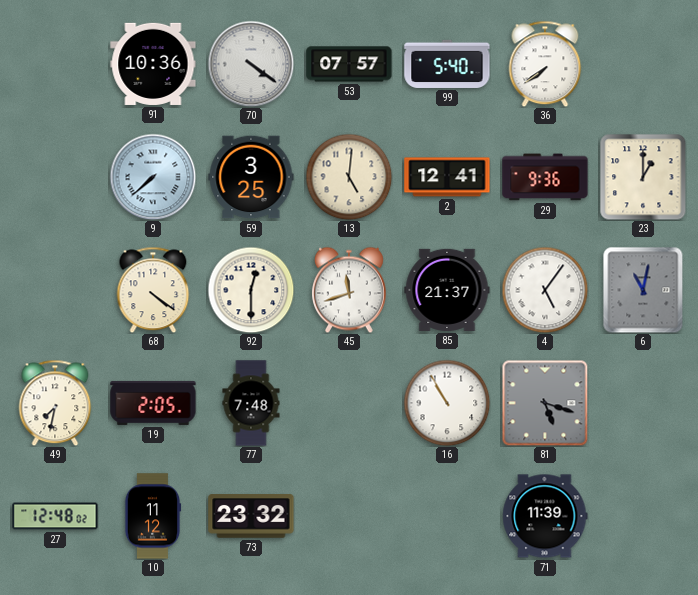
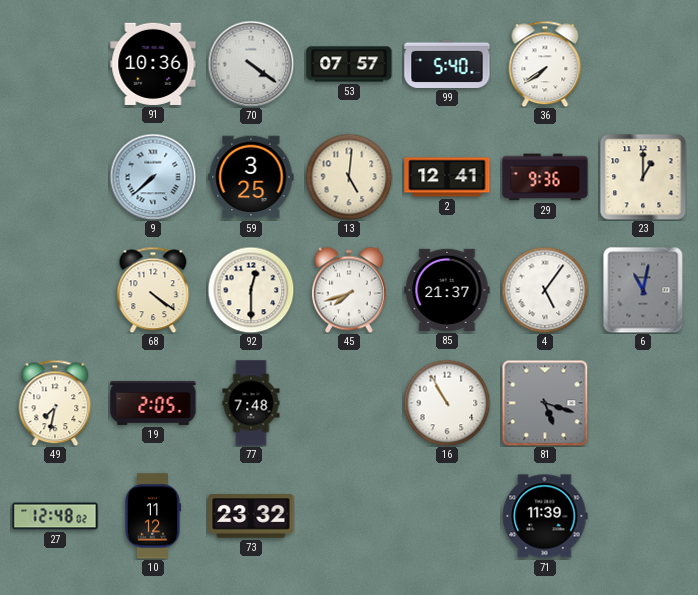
45: 11:42 -> 7:42 (349, 290)
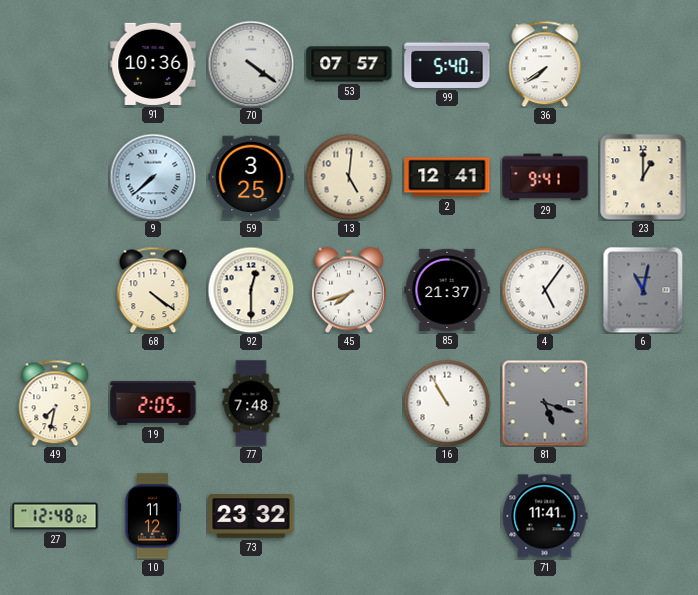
29: 9:36 -> 9:41 (545, 177)
71: 11:39 -> 11:41 (545, 516)
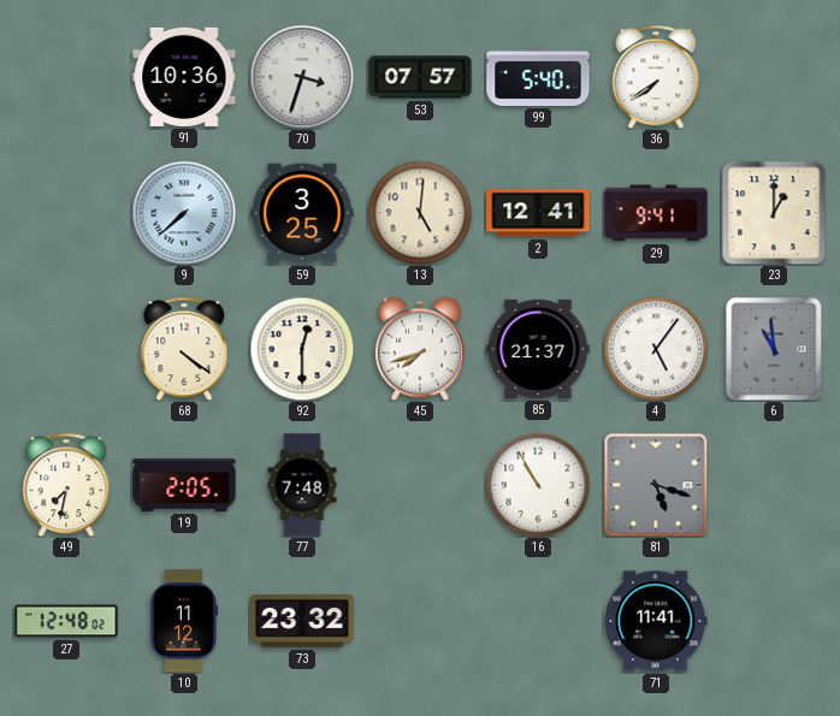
70: 4:21 -> 3:33 (302, 77)
6: 11:02 -> 10:59 (774, 349)
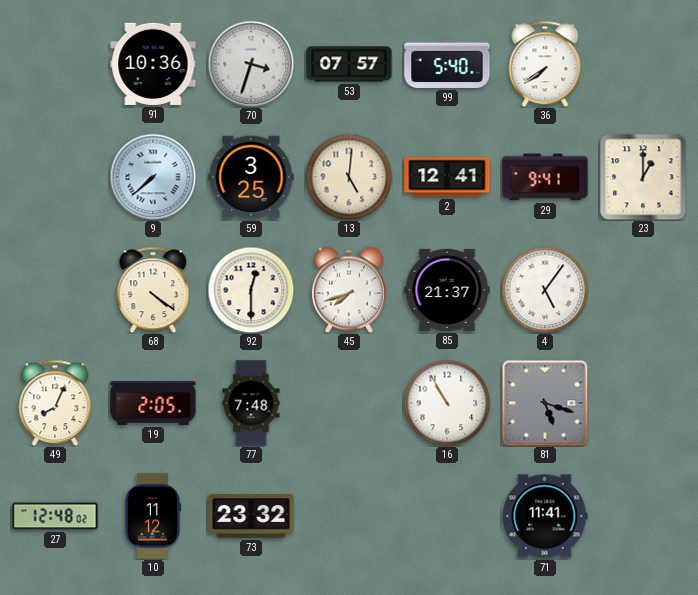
6: 10:59 -> none (774, 349)
49: 7:32 -> 8:04 (55, 403)
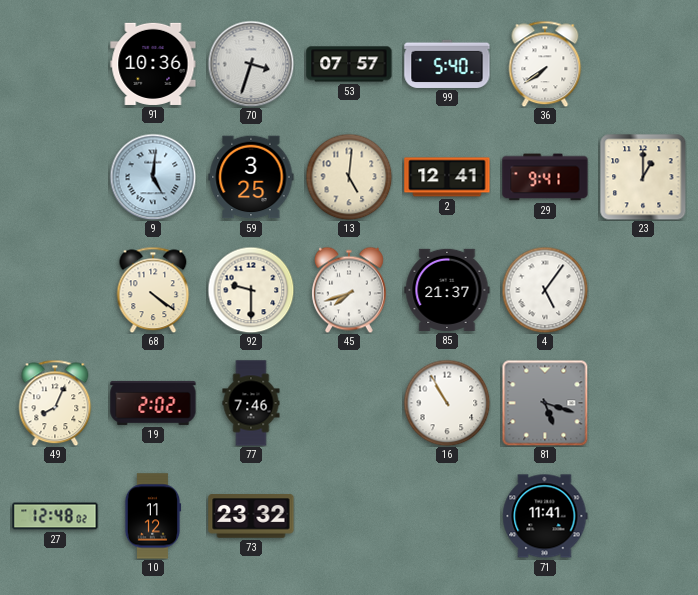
9: 7:38 -> 5:01 (153, 177)
92: 12:30 -> 9:30 (251, 290)
19: 2:05 -> 2:02 (153, 403)
77: 7:48 -> 7:46 (251, 403)
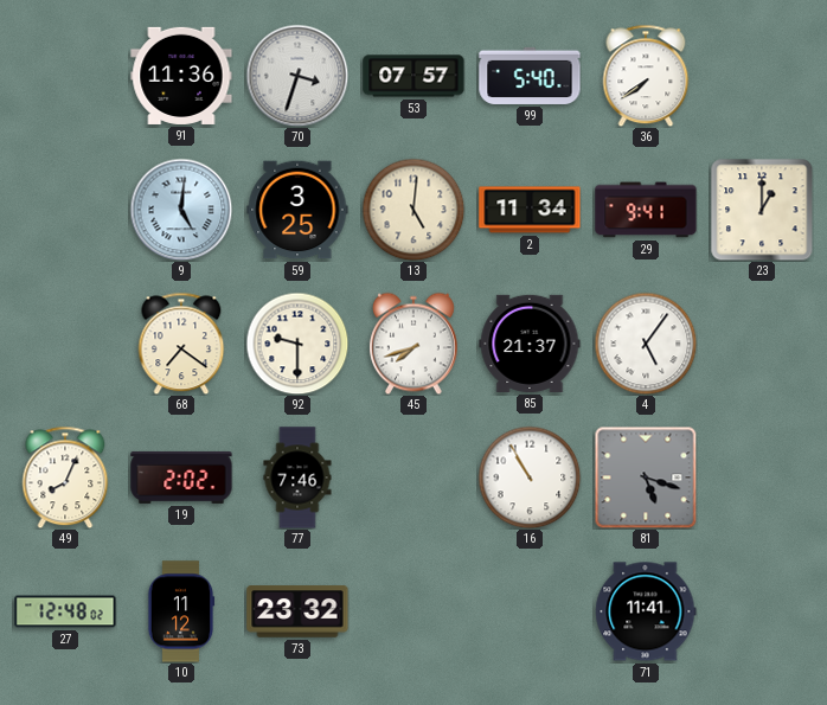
91: 10:36 -> 11:36 (181, 76)
2: 12:41 -> 11:34 (530, 210)
68: 4:21 -> 7:21 (181, 344)
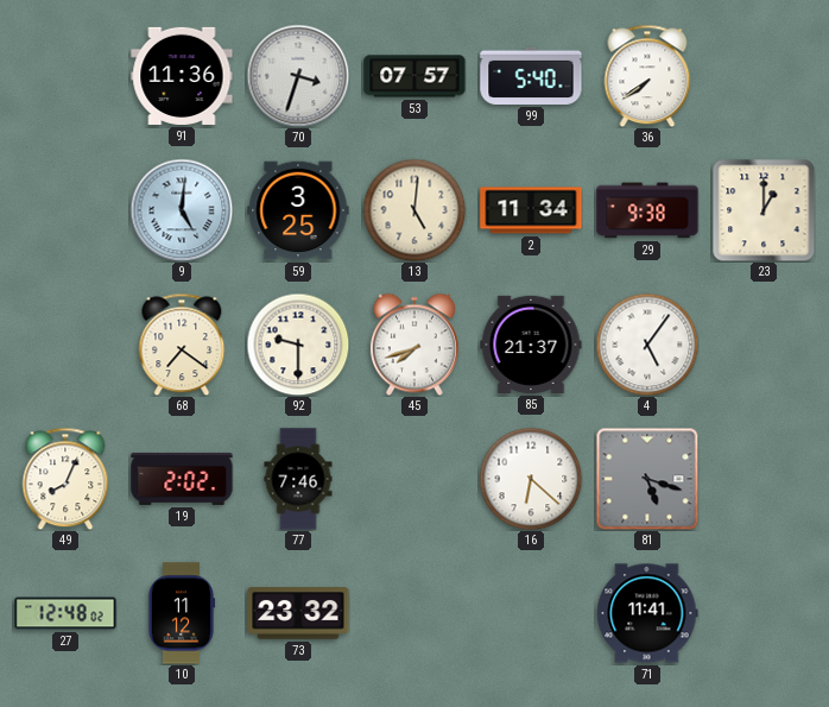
29: 9:41 -> 9:38 (647, 210)
16: 10:55 -> 6:22 (531, 479)
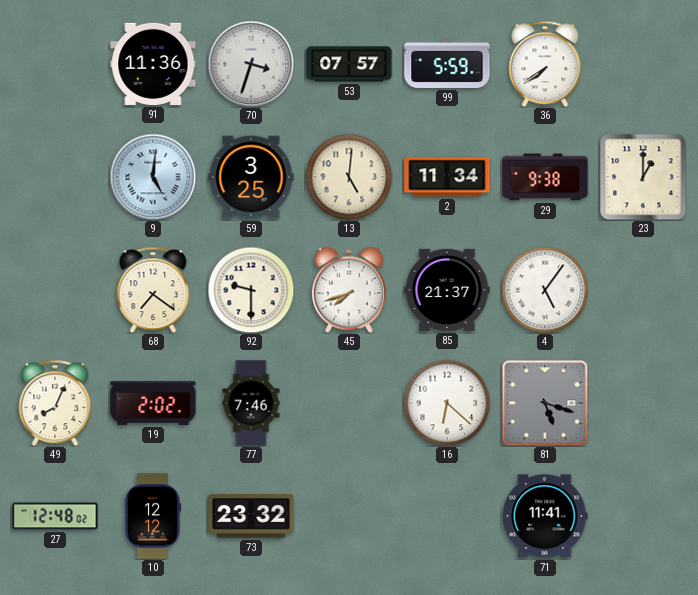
99: 5:40 -> 5:59 (447, 64)
10: 11:12 -> 12:12 (153, 516)
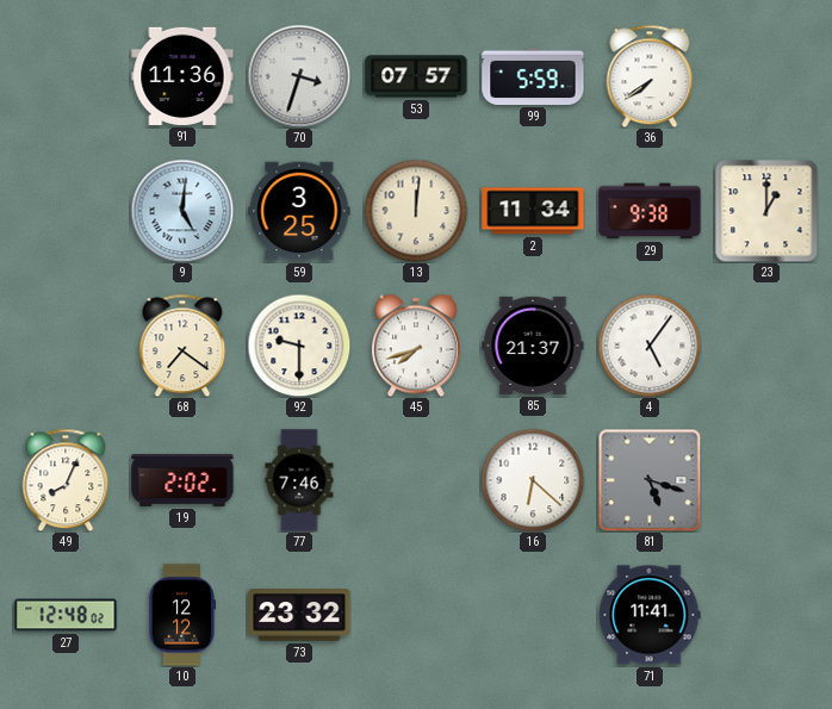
13: 5:01 -> 12:01 (416, 211)
